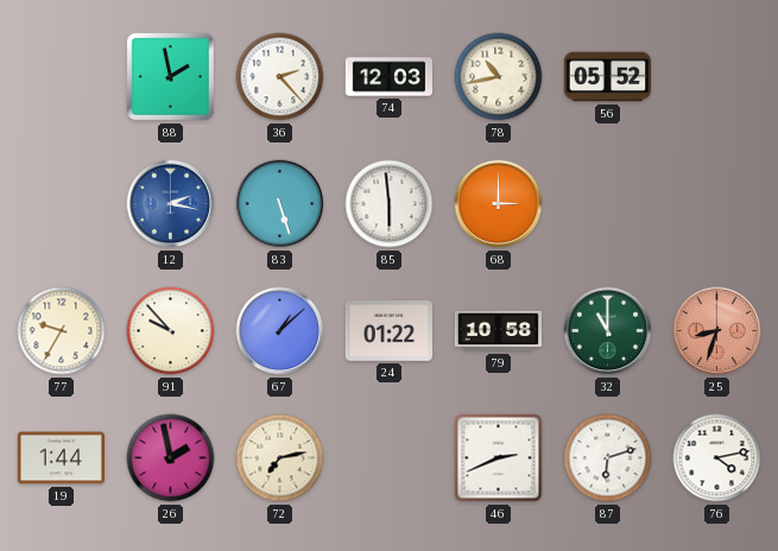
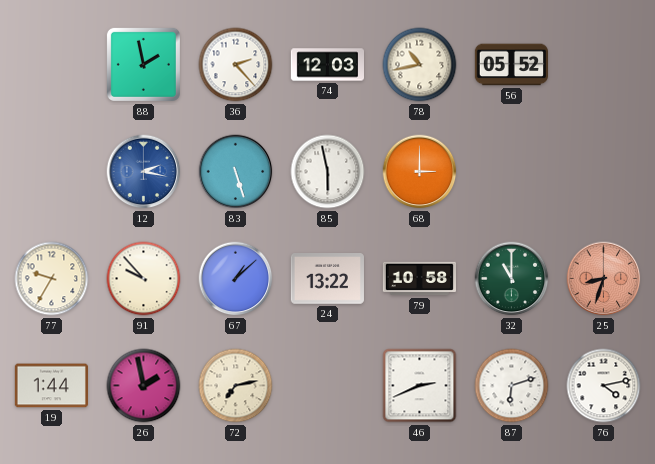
85: 5:59 -> 5:58 (328, 172)
24: 01:22 -> 13:22 (327, 279)
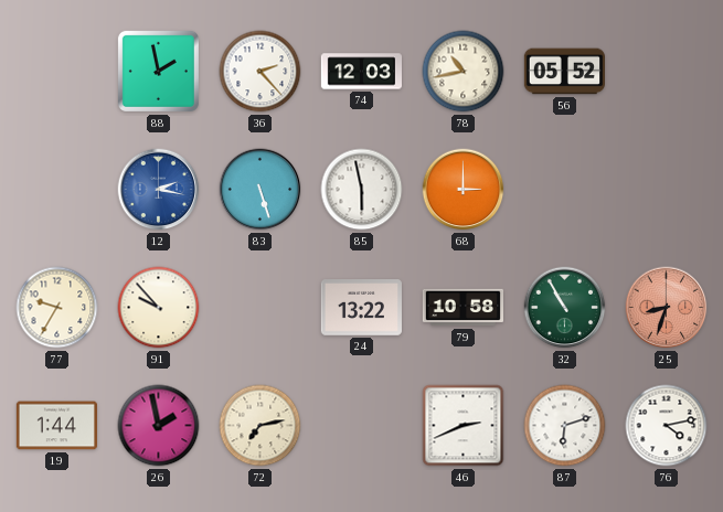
67: 1:08 -> none (236, 279)
32: 11:00 -> 10:55 (565, 308)
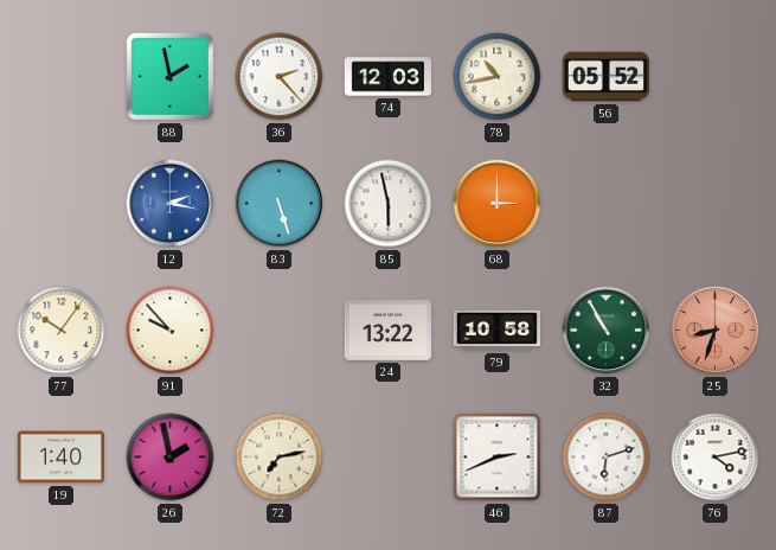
77: 9:35 -> 10:06 (62, 331)
19: 1:44 -> 1:40 (60, 458)
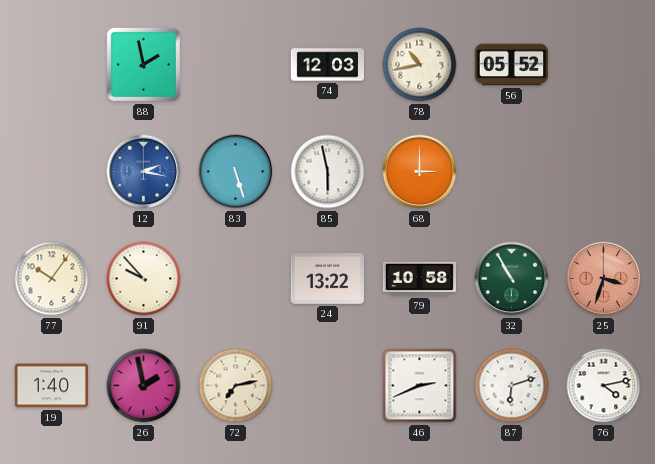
36: 2:23 -> none (280, 77)
25: 8:33 -> 3:33 (604, 279)
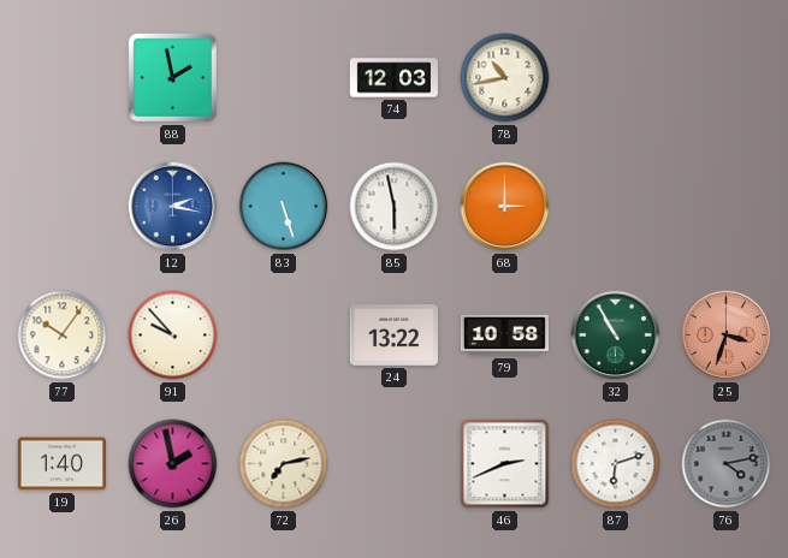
56: 05:52 -> none (511, 65)
76 dial: white -> grey (727, 464)
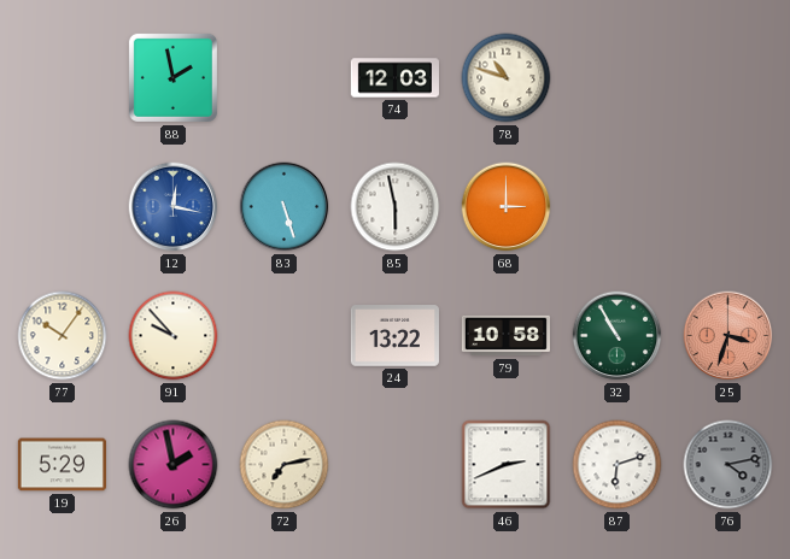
78: 10:43 -> 10:48 (507, 78)
12: 2:17 -> 12:17 (174, 207)
19: 1:40 -> 5:29 (62, 465)
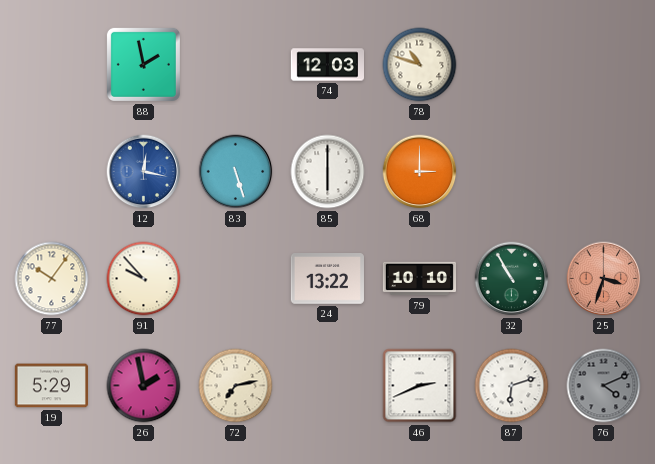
85: 5:58 -> 6:00 (328, 172)
79: 10:58 -> 10:10 (419, 279)
76: 4:13 -> 4:11 (604, 386)
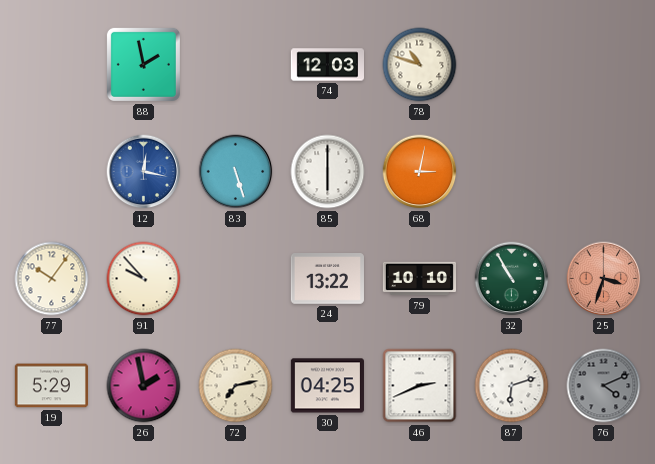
68: 3:00 -> 3:02 (420, 172)
30: none -> 04:25 (327, 386)
